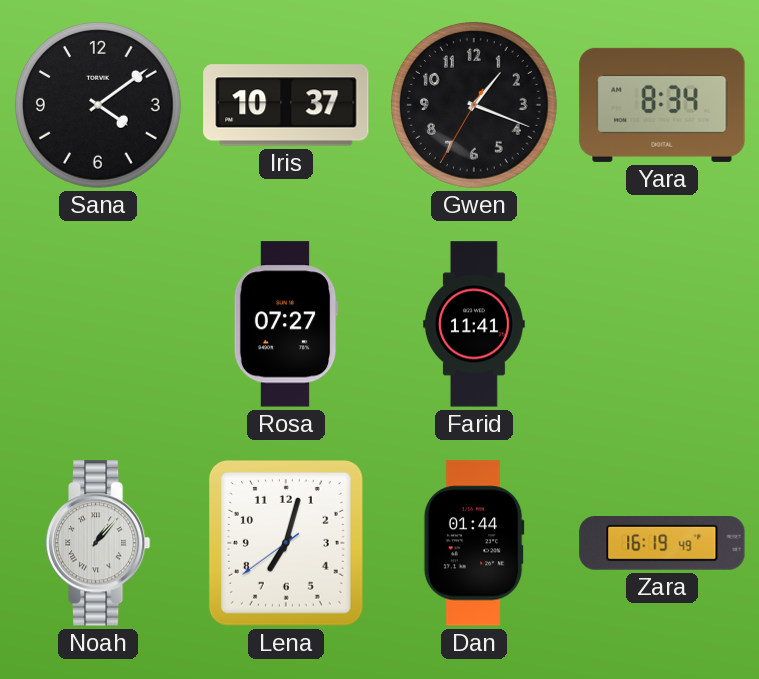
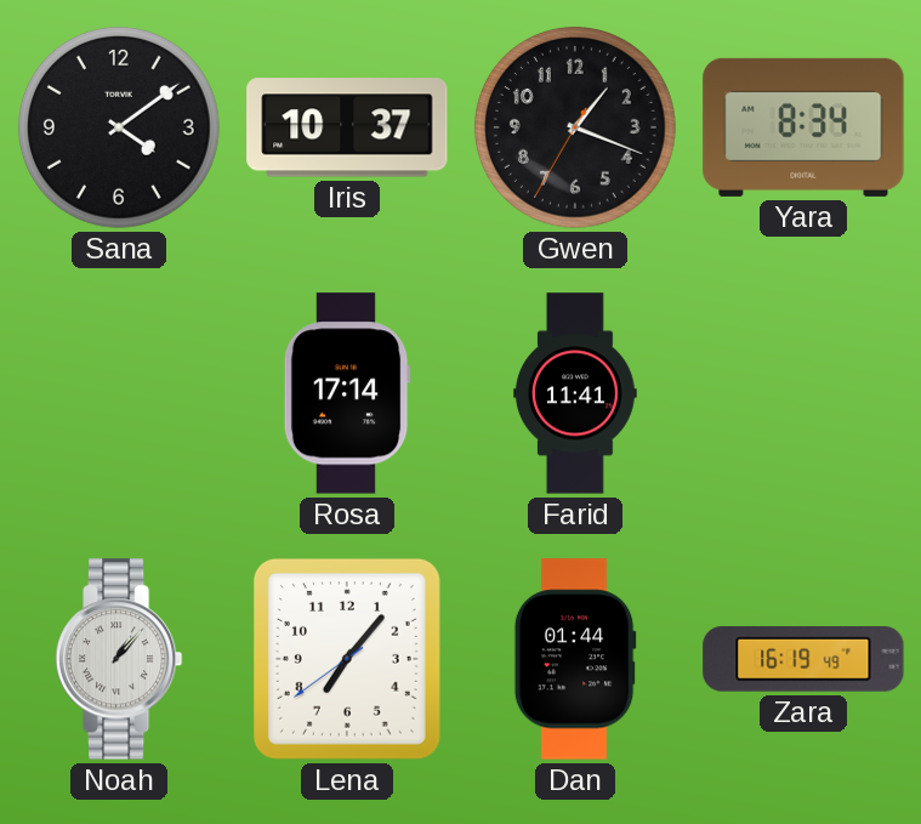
Rosa: 07:27 -> 17:14 (347, 393)
Lena: 7:02 -> 7:06 (347, 659)
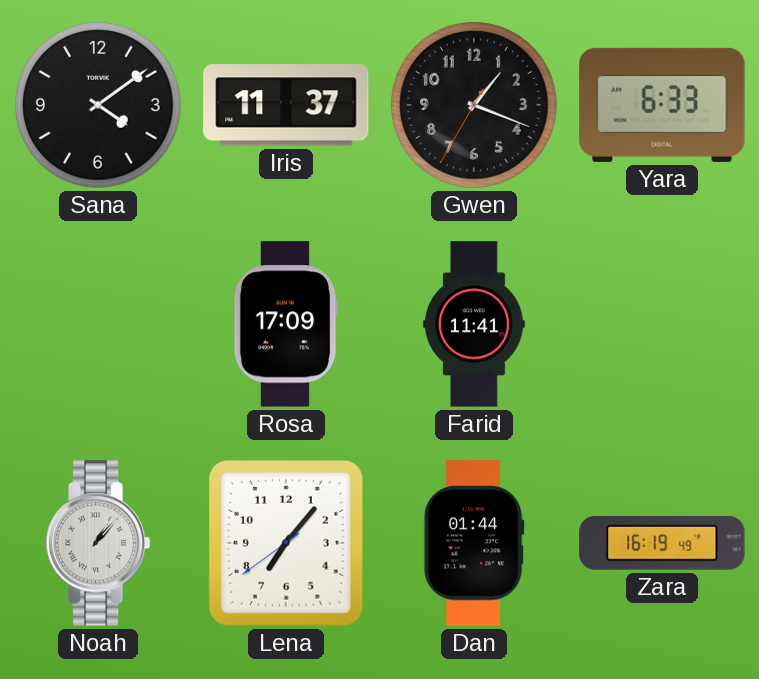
Iris: 10:37 -> 11:37 (286, 105)
Yara: 8:34 -> 6:33 (662, 105)
Rosa: 17:14 -> 17:09 (286, 324)
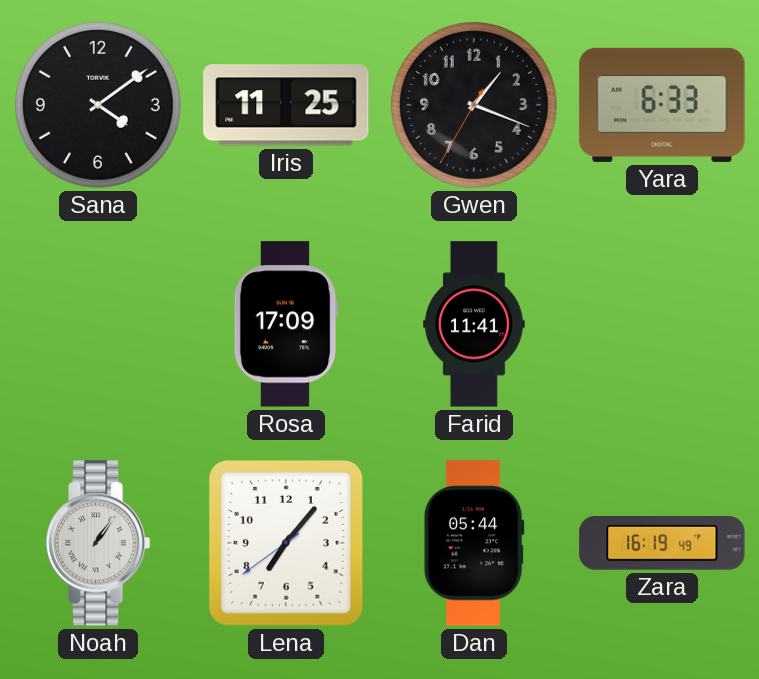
Iris: 11:37 -> 11:25 (286, 105)
Noah: 1:07 -> 1:06 (98, 543)
Dan: 01:44 -> 05:44 (474, 543)
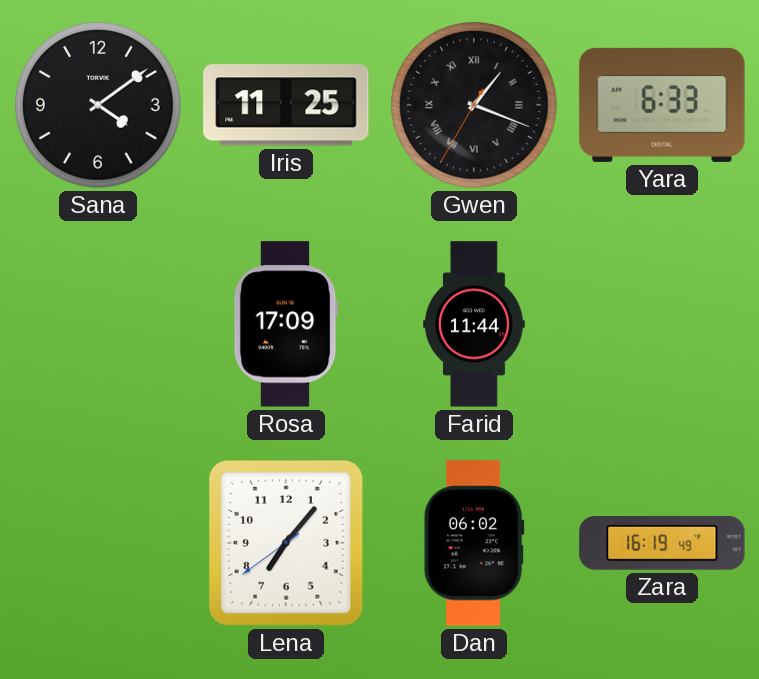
Gwen numerals: Arabic -> Roman (474, 105)
Farid: 11:41 -> 11:44 (475, 324)
Noah: 1:06 -> none (98, 543)
Dan: 05:44 -> 06:02 (474, 543)
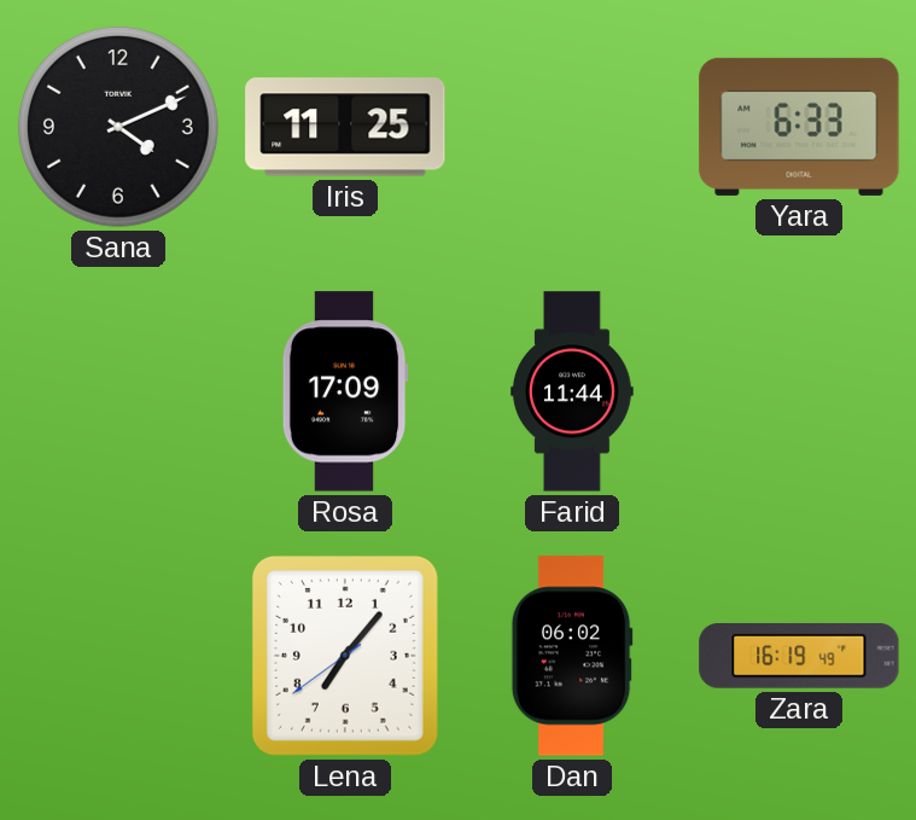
Sana: 4:09 -> 4:11 (118, 127)
Gwen: 1:18 -> none (474, 105)
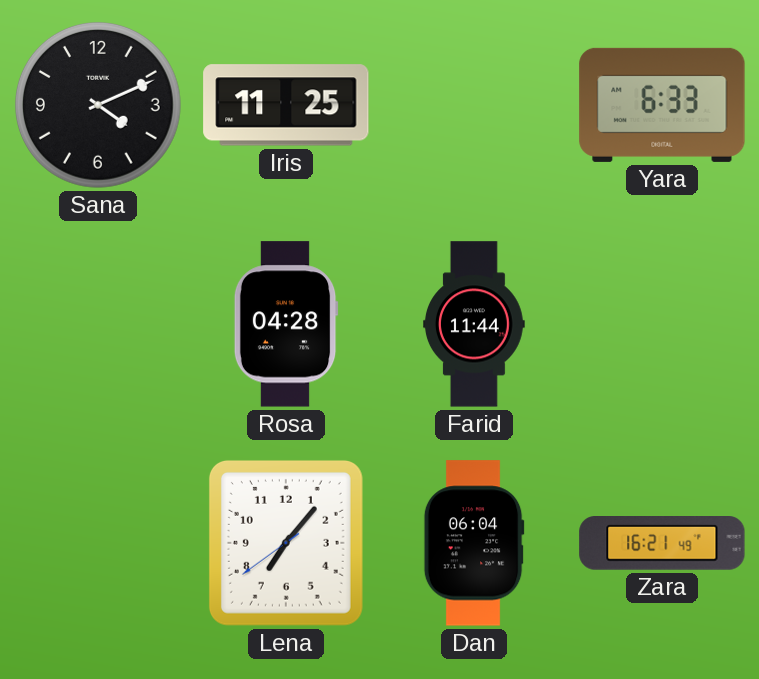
Rosa: 17:09 -> 04:28 (286, 324)
Dan: 06:02 -> 06:04 (474, 543)
Zara: 16:19 -> 16:21 (662, 544)
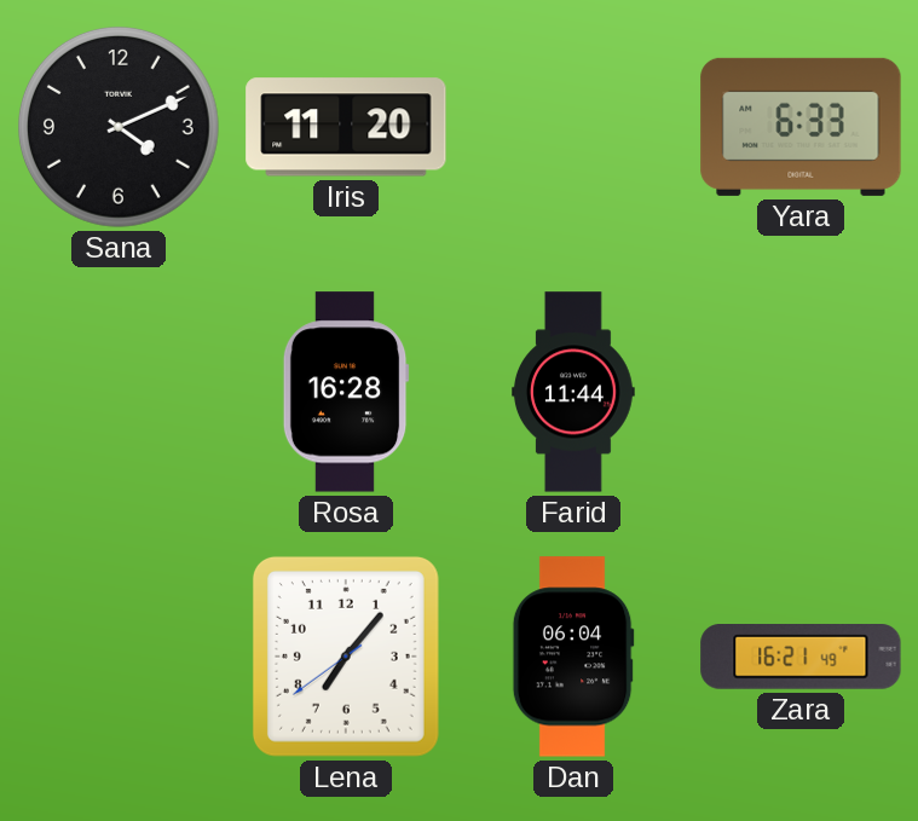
Iris: 11:25 -> 11:20 (346, 127)
Rosa: 04:28 -> 16:28 (346, 392)
